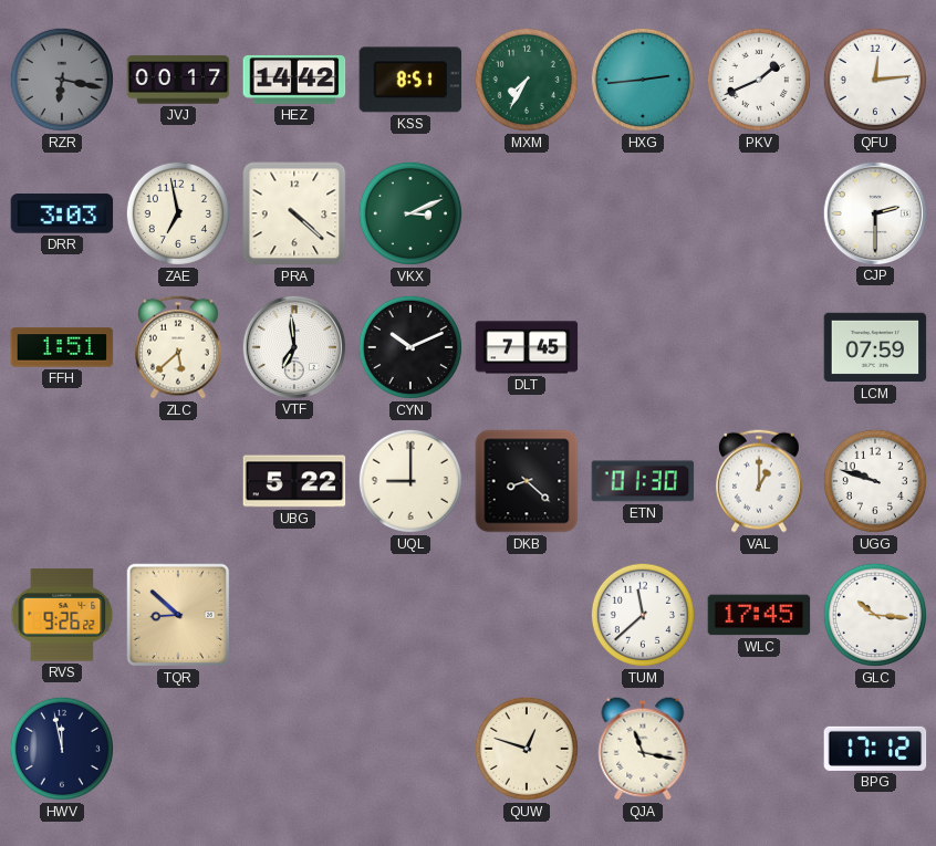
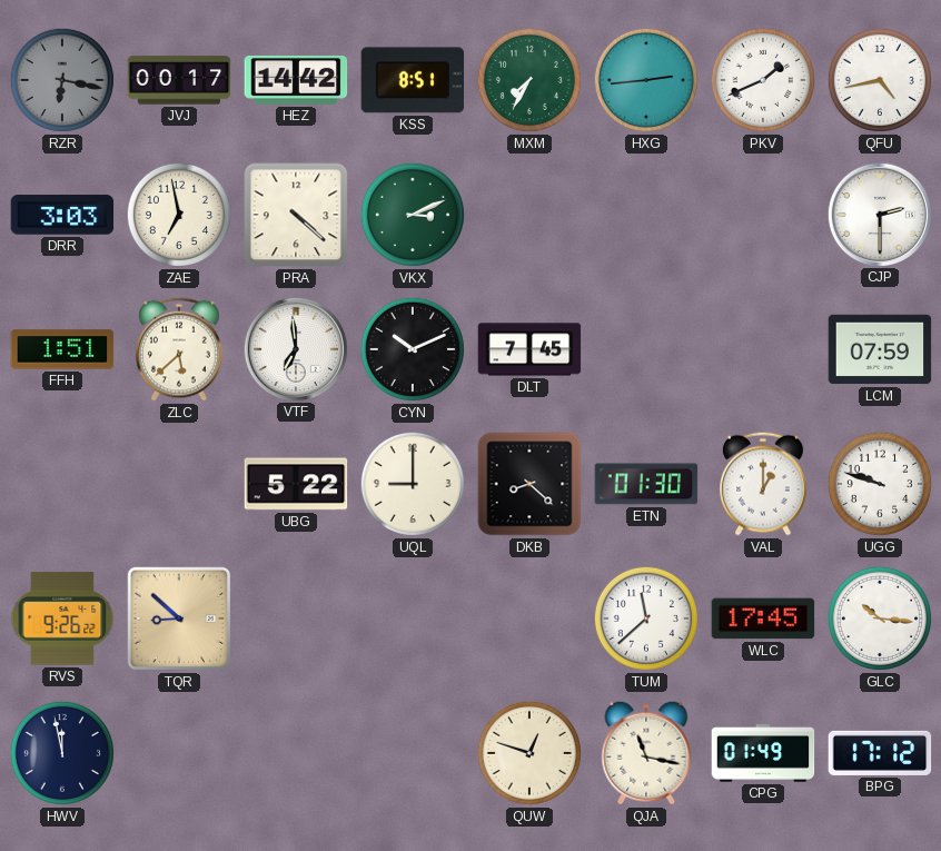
QFU: 12:14 -> 4:43 (880, 80)
CPG: none -> 01:49 (763, 753)
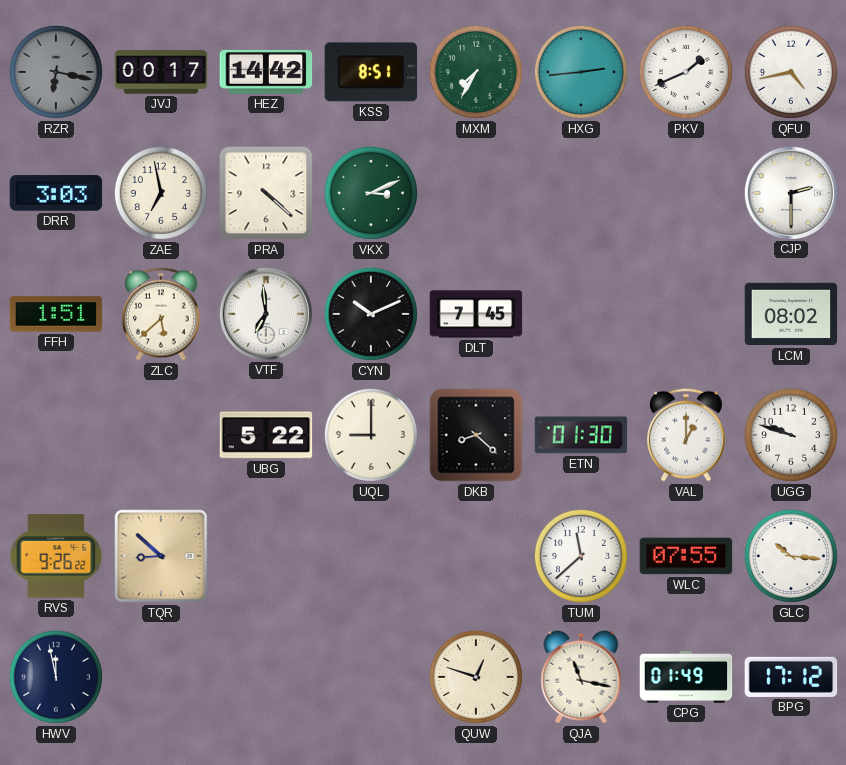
LCM: 07:59 -> 08:02 (791, 314)
WLC: 17:45 -> 07:55 (686, 556)
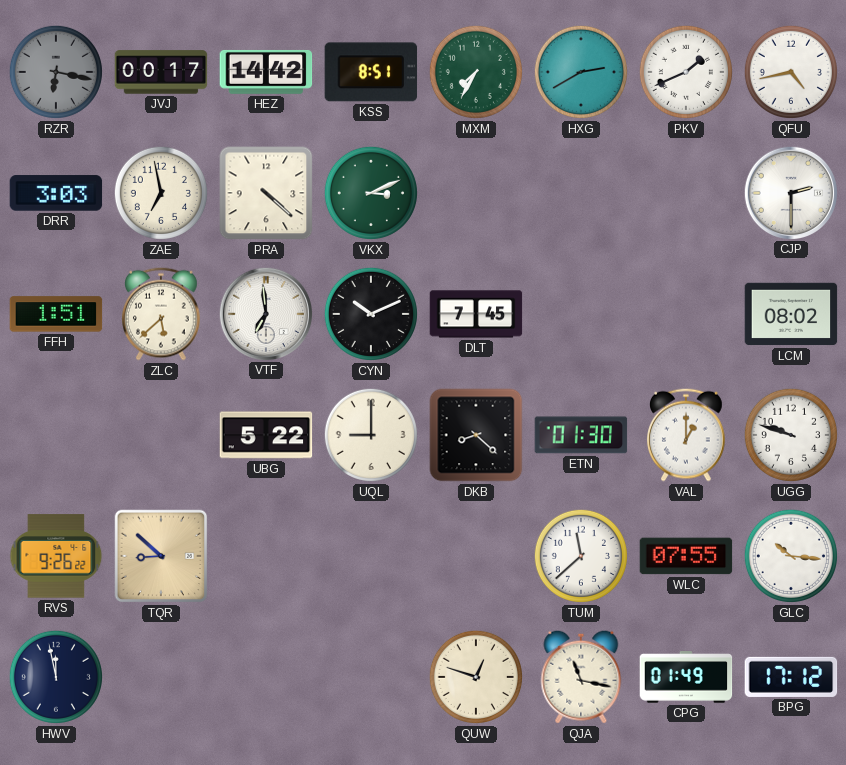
HXG: 2:44 -> 2:40 (581, 72)
